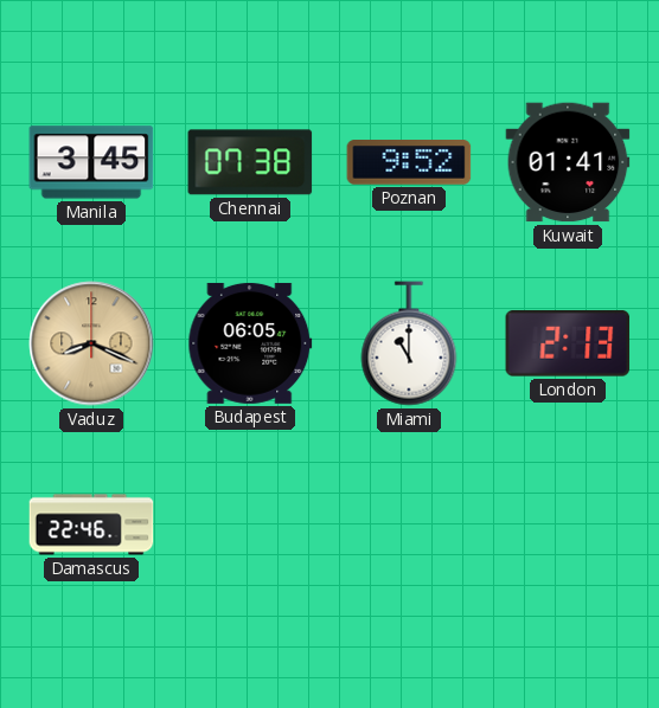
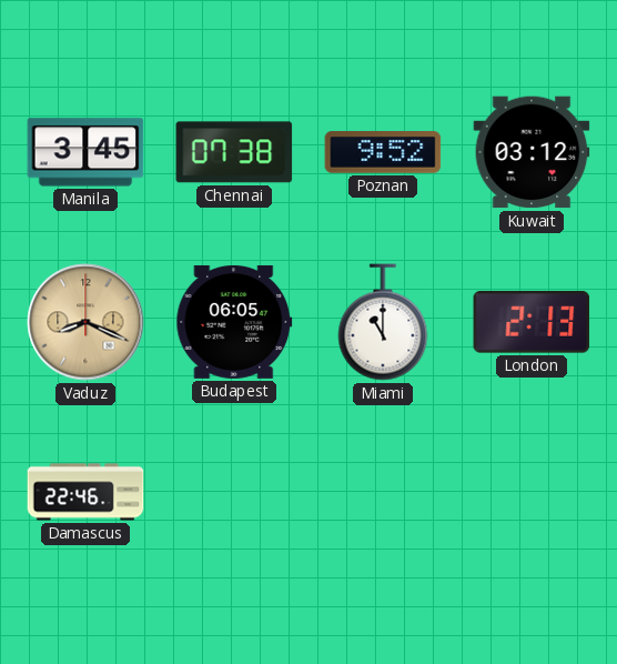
Kuwait: 01:41 -> 03:12 (532, 152)
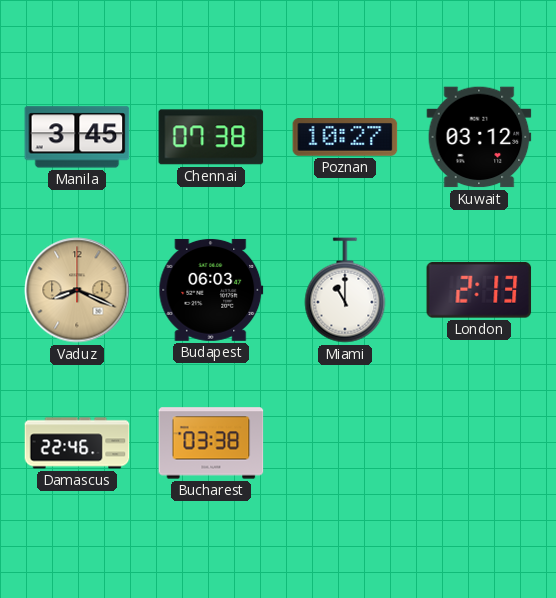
Poznan: 9:52 -> 10:27 (345, 138)
Budapest: 06:05 -> 06:03 (211, 290)
Bucharest: none -> 03:38 (211, 443)
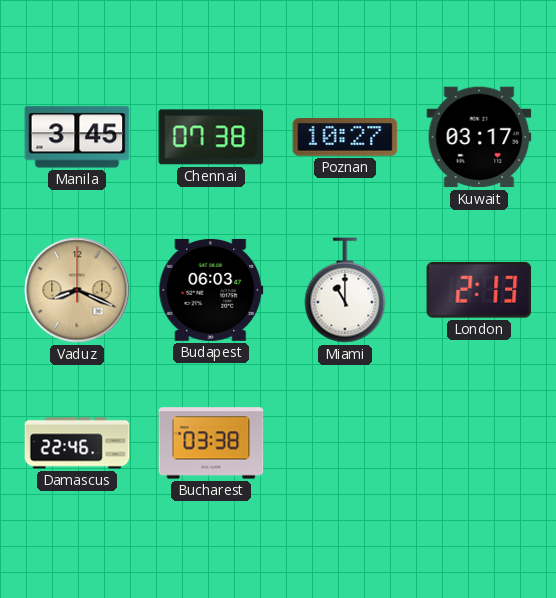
Kuwait: 03:12 -> 03:17 (479, 137)
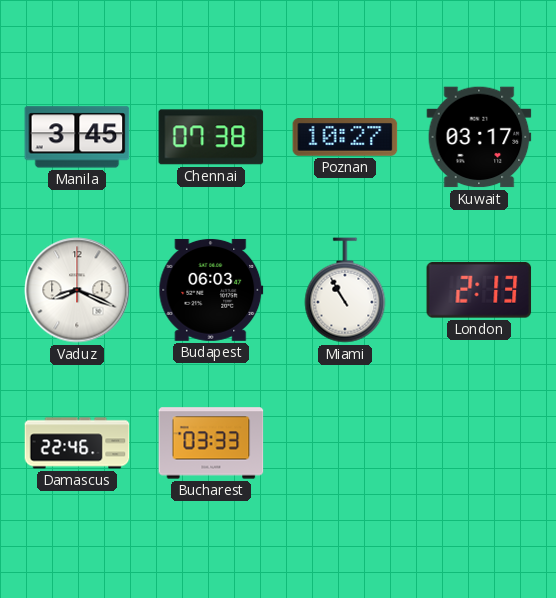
Vaduz dial: champagne -> white (77, 290)
Miami: 11:00 -> 10:55 (345, 290)
Bucharest: 03:38 -> 03:33 (211, 443)
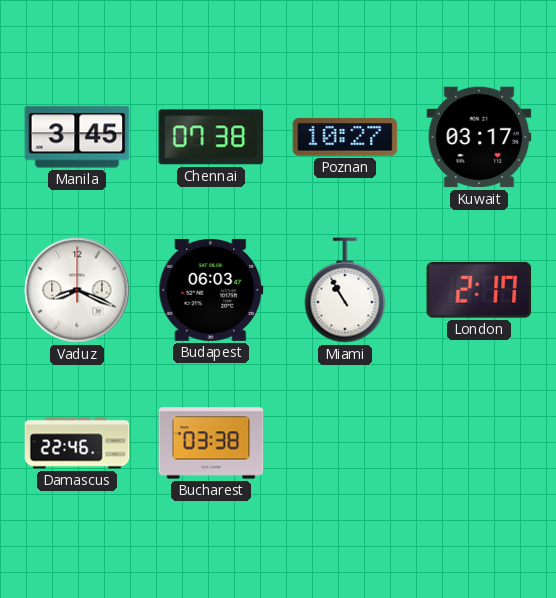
London: 2:13 -> 2:17 (479, 290)
Bucharest: 03:33 -> 03:38 (211, 443)
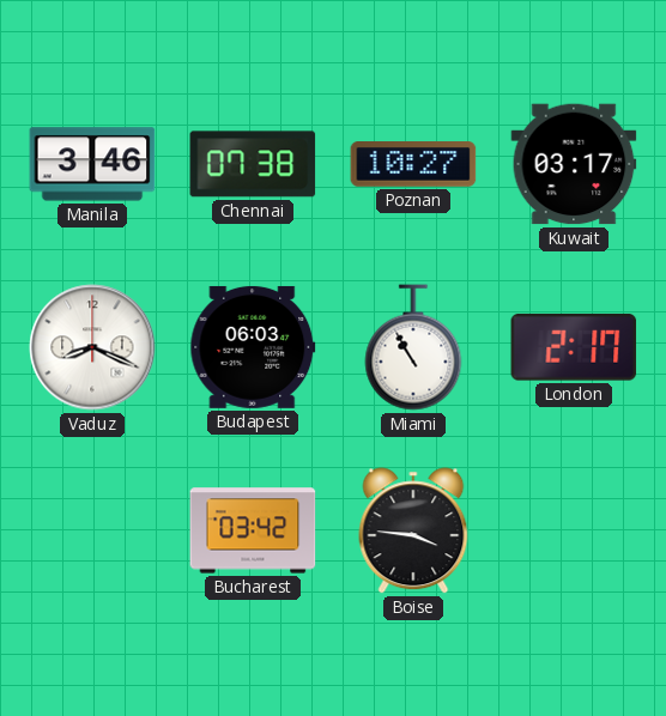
Manila: 3:45 -> 3:46 (92, 164)
Damascus: 22:46 -> none (77, 443)
Bucharest: 03:38 -> 03:42 (253, 530)
Boise: none -> 3:46 (413, 530)
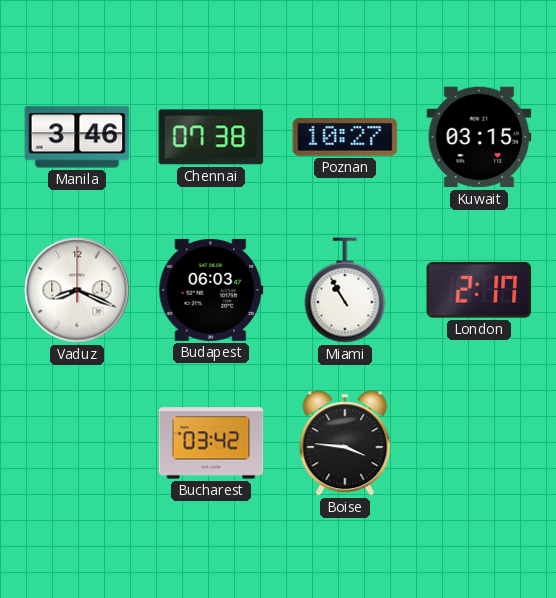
Kuwait: 03:17 -> 03:15 (479, 137)
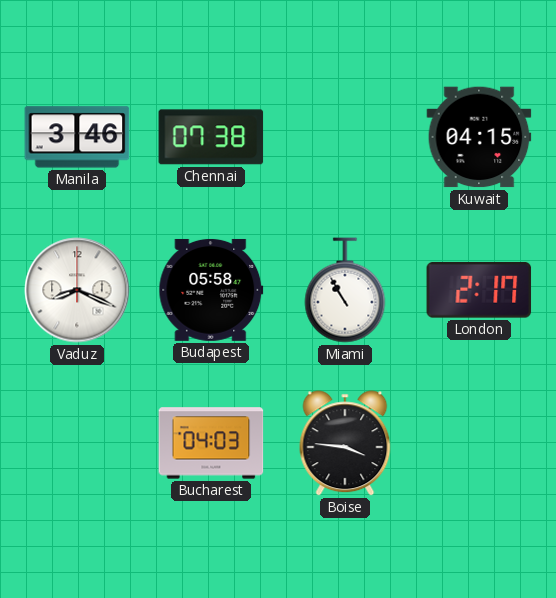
Poznan: 10:27 -> none (345, 138)
Kuwait: 03:15 -> 04:15 (479, 137)
Budapest: 06:03 -> 05:58 (211, 290)
Bucharest: 03:42 -> 04:03 (211, 443)
